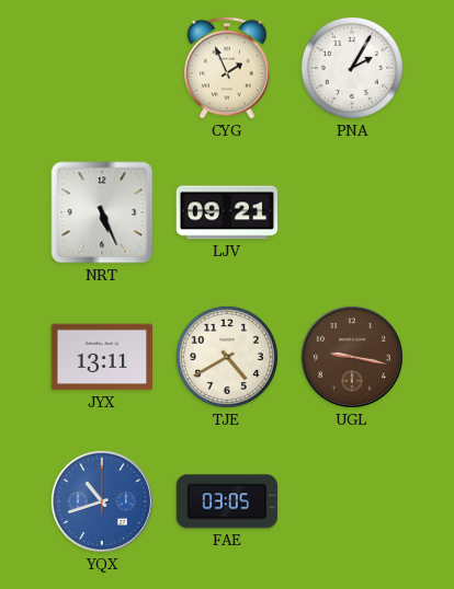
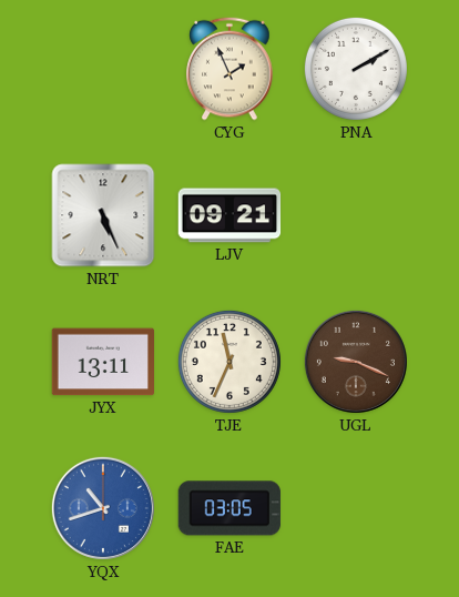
PNA: 2:05 -> 2:10 (356, 69)
TJE: 4:40 -> 11:34 (229, 362)
UGL: 9:17 -> 9:19 (356, 362)
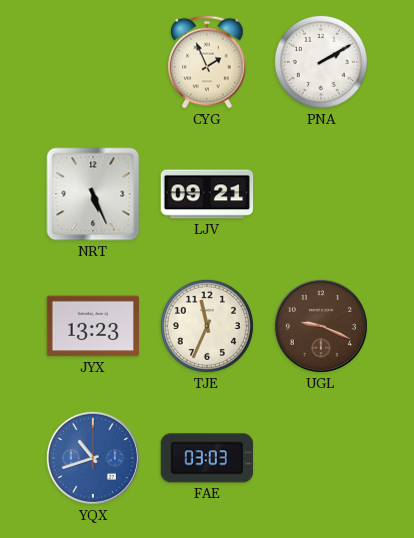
JYX: 13:11 -> 13:23 (93, 326)
FAE: 03:05 -> 03:03 (207, 458)
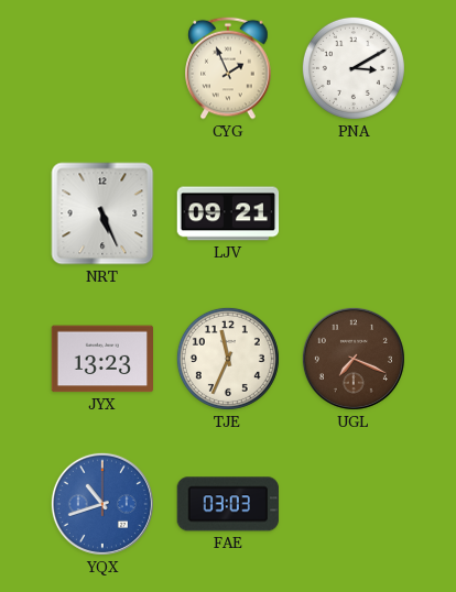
PNA: 2:10 -> 3:10 (354, 68)
UGL: 9:19 -> 7:19 (354, 359)
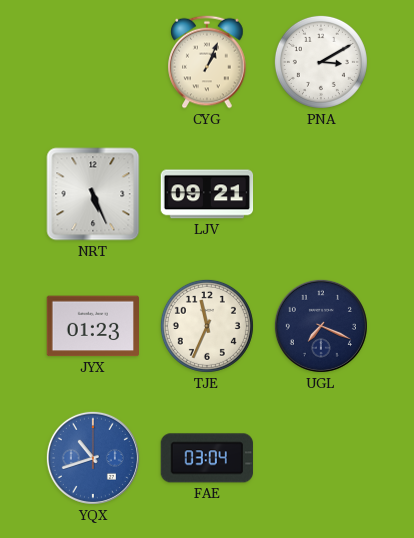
CYG: 1:56 -> 1:04 (207, 62)
JYX: 13:23 -> 01:23 (93, 326)
UGL dial: brown -> navy (321, 326)
FAE: 03:03 -> 03:04 (207, 458)
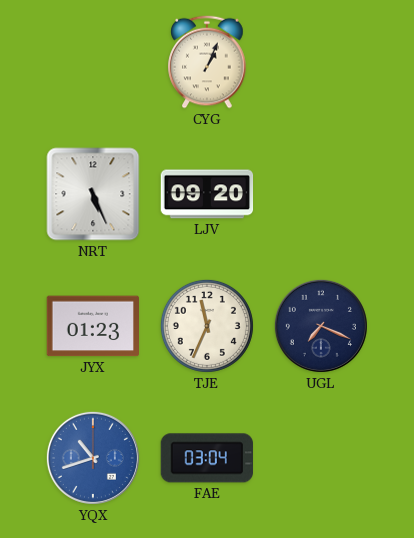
PNA: 3:10 -> none (321, 62)
LJV: 09:21 -> 09:20 (207, 194)
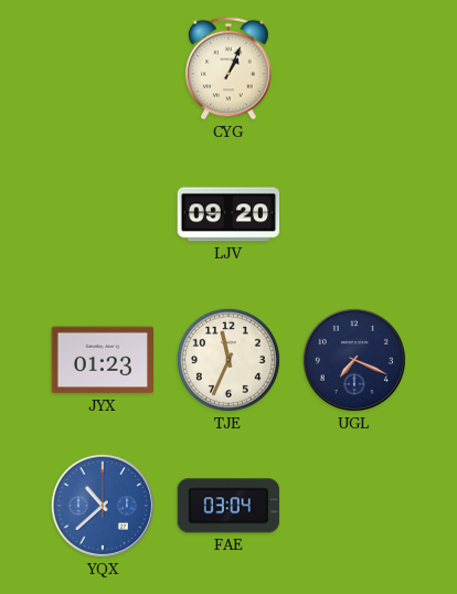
NRT: 5:26 -> none (93, 194)
YQX: 10:42 -> 10:38 (103, 506)
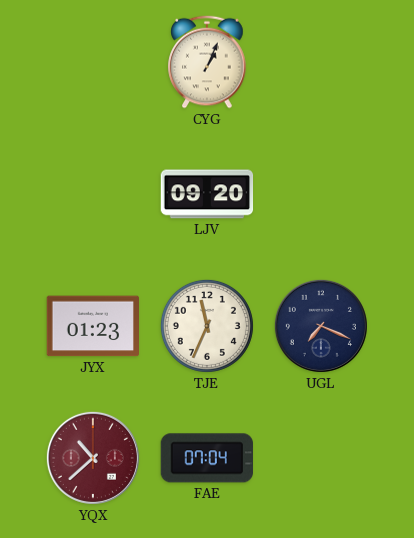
YQX dial: blue -> burgundy (93, 458)
FAE: 03:04 -> 07:04 (207, 458)
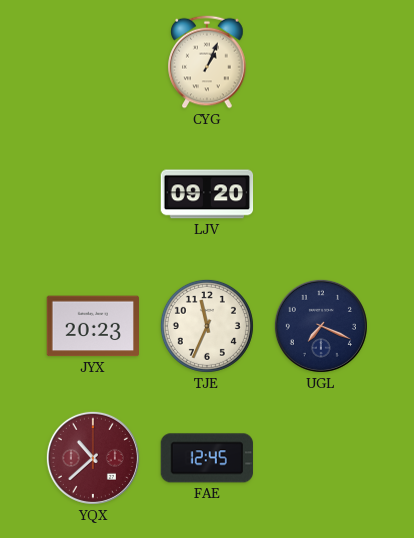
JYX: 01:23 -> 20:23 (93, 326)
FAE: 07:04 -> 12:45 (207, 458)
